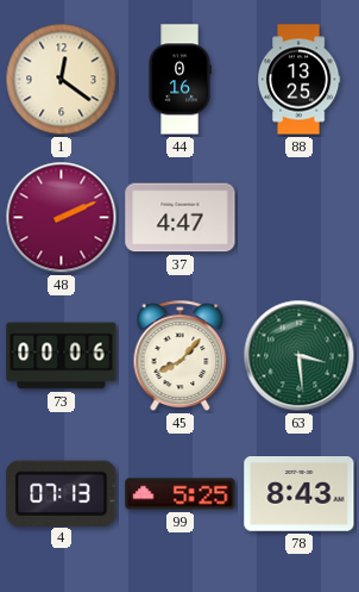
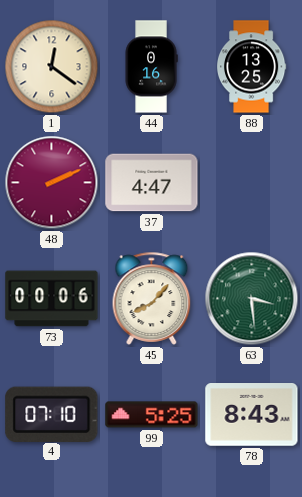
4: 07:13 -> 07:10 (52, 414)
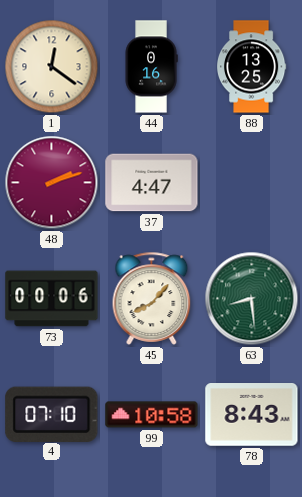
48: 2:11 -> 2:12 (52, 183)
63: 3:29 -> 8:29 (252, 299)
99: 5:25 -> 10:58 (152, 415)
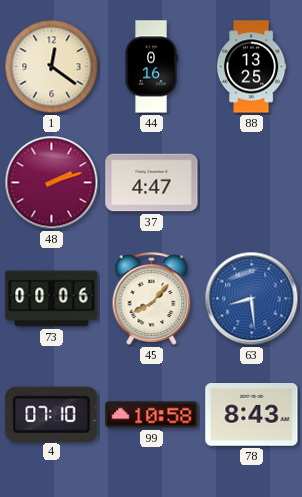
63 dial: green -> blue (252, 299)
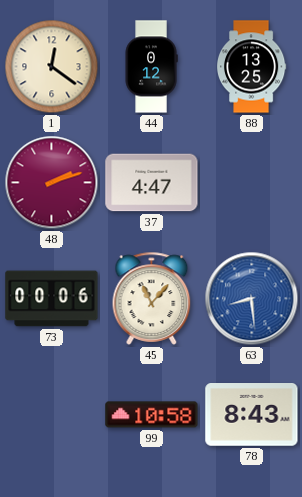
44: 0:16 -> 0:12 (151, 67)
45: 8:07 -> 11:07 (152, 298)
4: 07:10 -> none (52, 414)
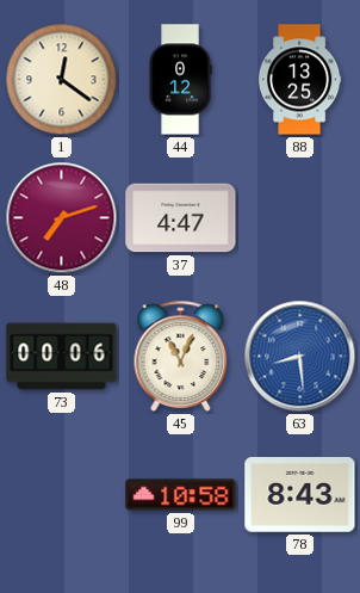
48: 2:12 -> 7:12 (62, 218)
45: 11:07 -> 11:04 (181, 356)
